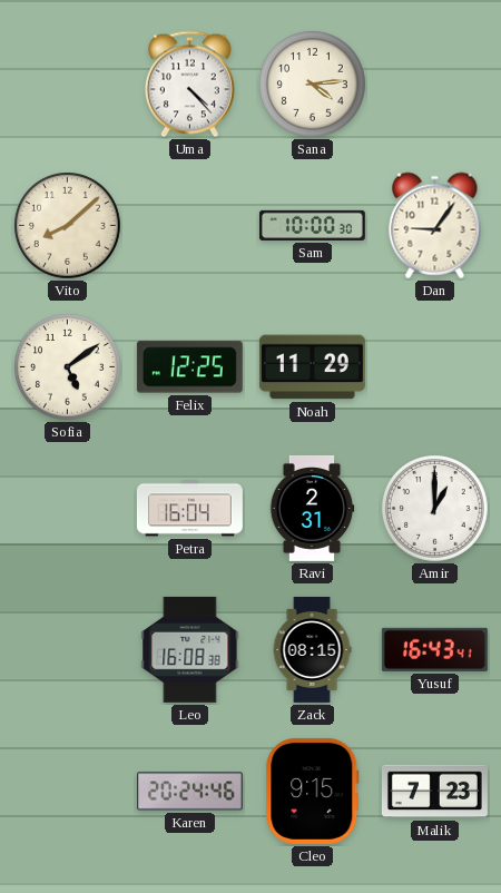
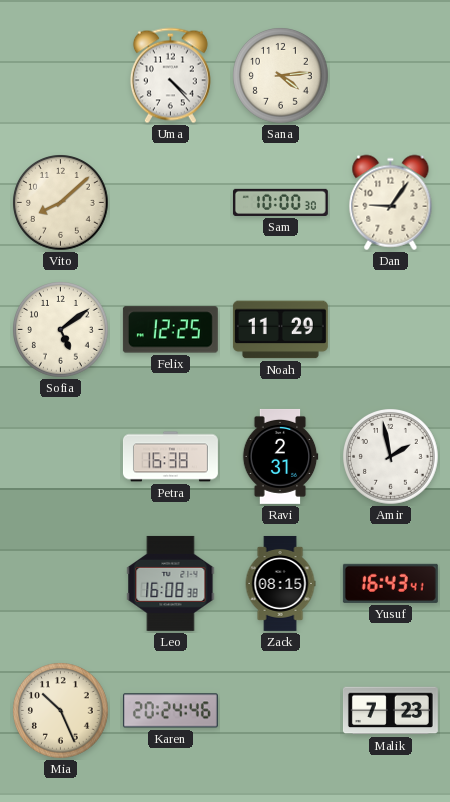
Petra: 16:04 -> 16:38 (170, 457)
Amir: 1:00 -> 1:58 (391, 457)
Mia: none -> 10:26 (61, 711)
Cleo: 9:15 -> none (313, 791)
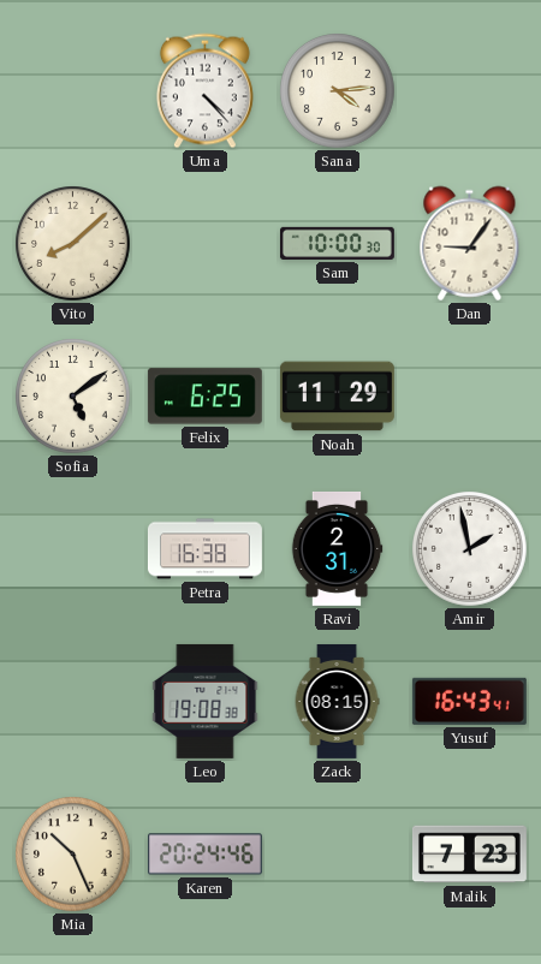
Felix: 12:25 -> 6:25 (204, 397)
Leo: 16:08 -> 19:08 (206, 701)
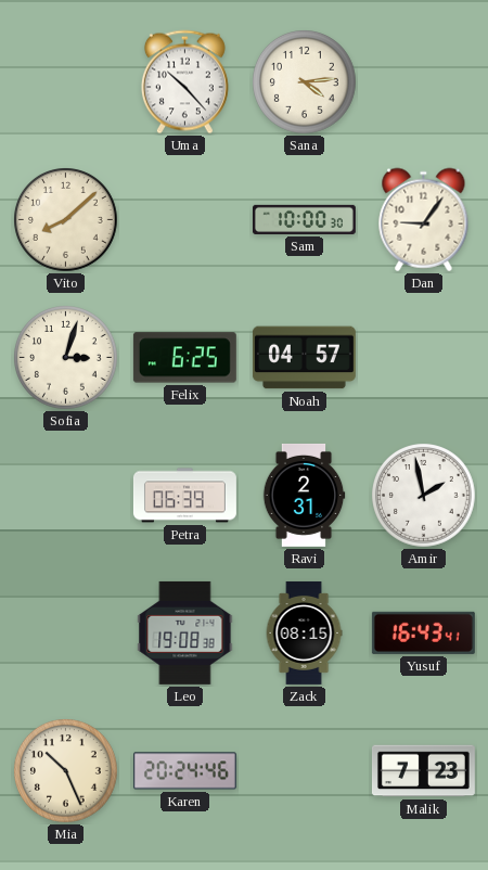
Uma: 4:23 -> 10:23 (184, 82)
Sofia: 5:09 -> 3:03 (66, 358)
Noah: 11:29 -> 04:57 (304, 358)
Petra: 16:38 -> 06:39 (184, 496)
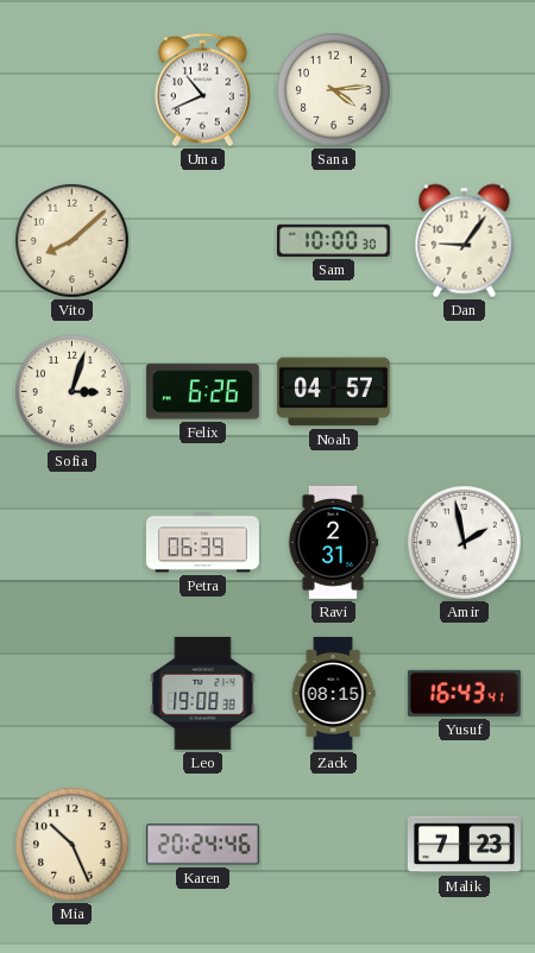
Uma: 10:23 -> 10:41 (202, 90)
Felix: 6:25 -> 6:26 (202, 392)
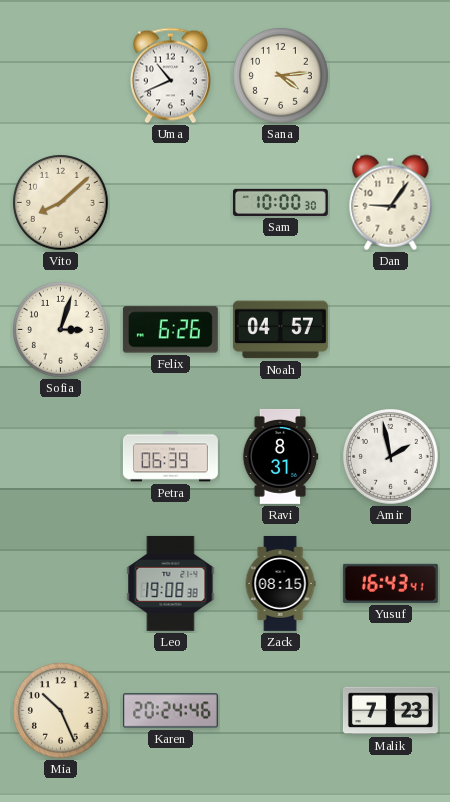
Ravi: 2:31 -> 8:31 (280, 456)
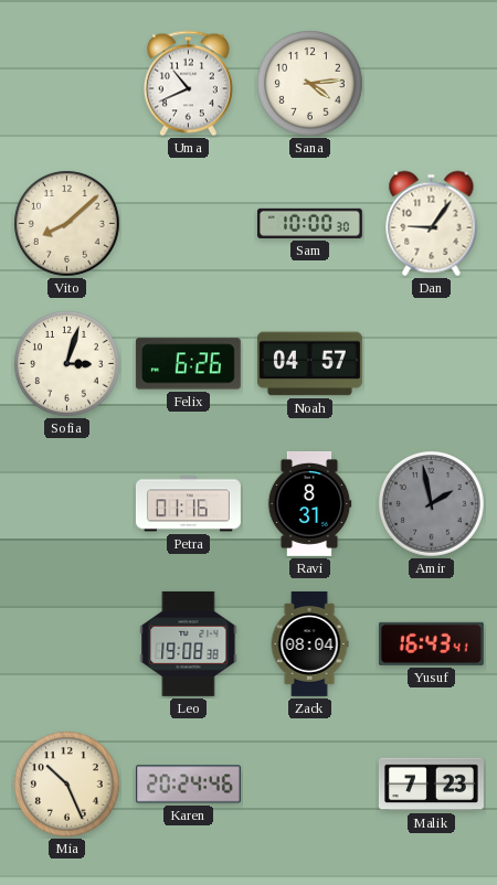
Petra: 06:39 -> 01:16 (188, 504)
Amir dial: white -> grey (432, 504)
Zack: 08:15 -> 08:04 (309, 643)
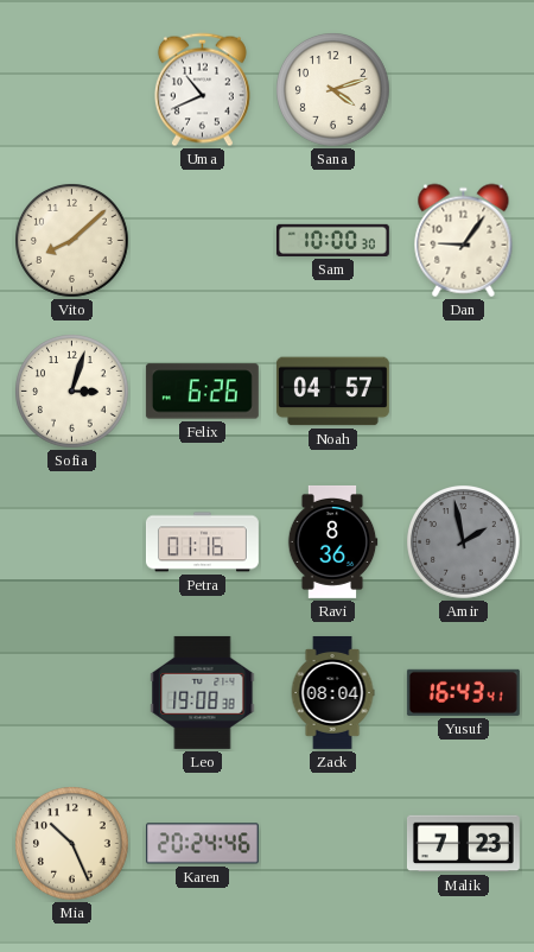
Sana: 4:14 -> 4:12 (333, 90)
Ravi: 8:31 -> 8:36 (332, 541)
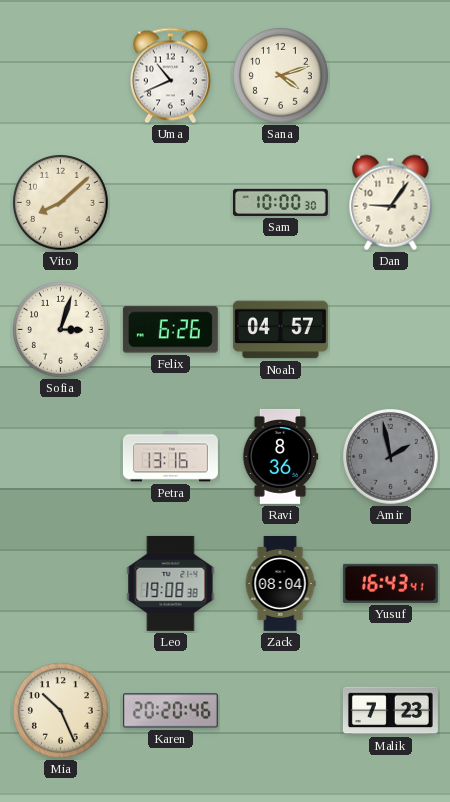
Petra: 01:16 -> 13:16 (170, 457)
Karen: 20:24 -> 20:20 (170, 711)
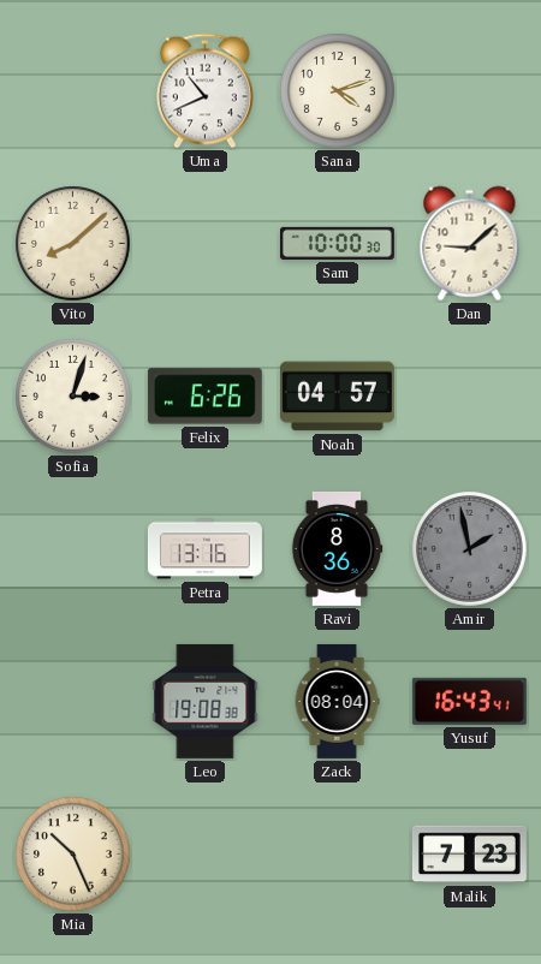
Dan: 9:06 -> 9:08 (470, 244)
Karen: 20:20 -> none (170, 711)
